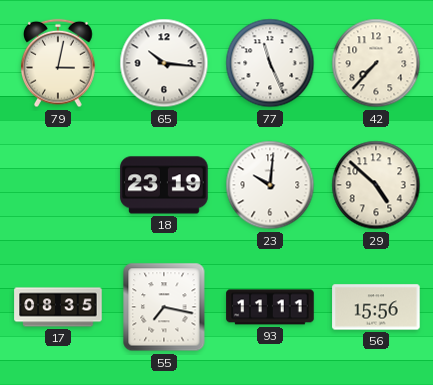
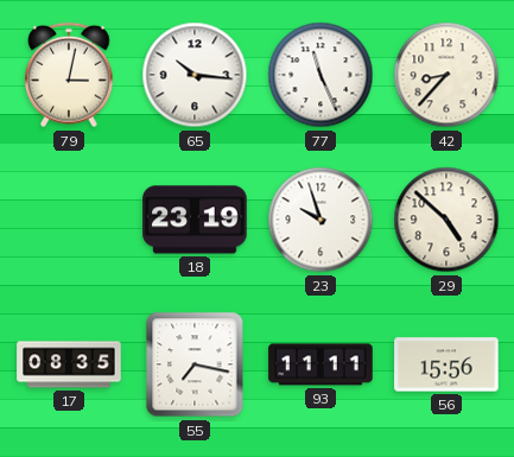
42: 7:37 -> 8:37 (446, 75)
23: 10:01 -> 9:57 (321, 220)
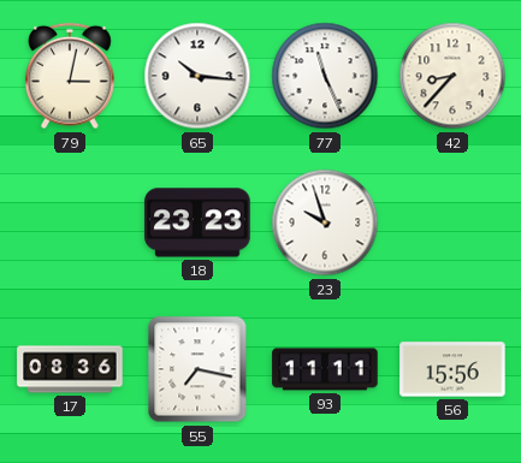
18: 23:19 -> 23:23 (197, 222)
29: 4:52 -> none (446, 220)
17: 08:35 -> 08:36 (70, 369)
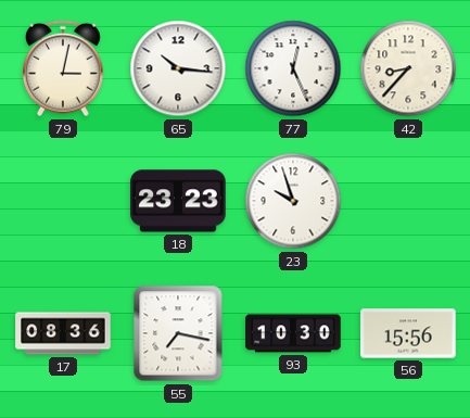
77: 11:26 -> 12:26 (293, 68)
93: 11:11 -> 10:30 (293, 333)
